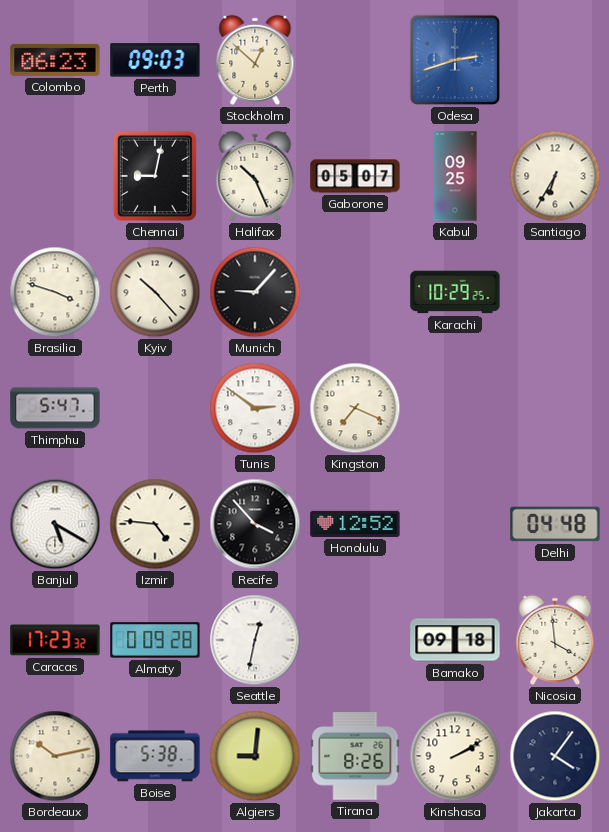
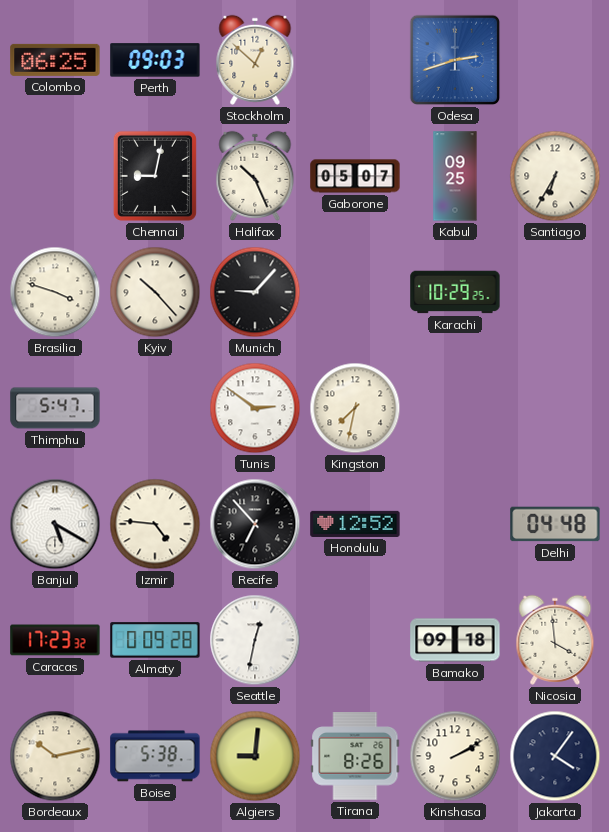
Colombo: 06:23 -> 06:25 (55, 60)
Kingston: 7:19 -> 7:32 (355, 408)
Recife: 3:53 -> 6:53 (255, 524)
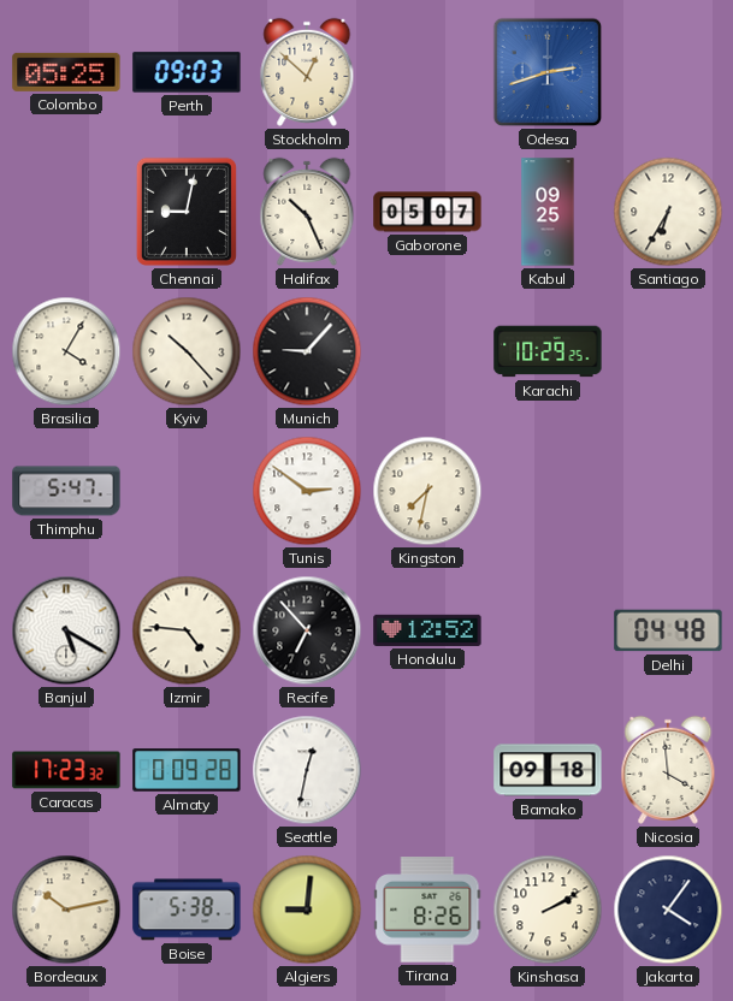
Colombo: 06:25 -> 05:25 (66, 72)
Brasilia: 3:48 -> 4:05 (66, 351)
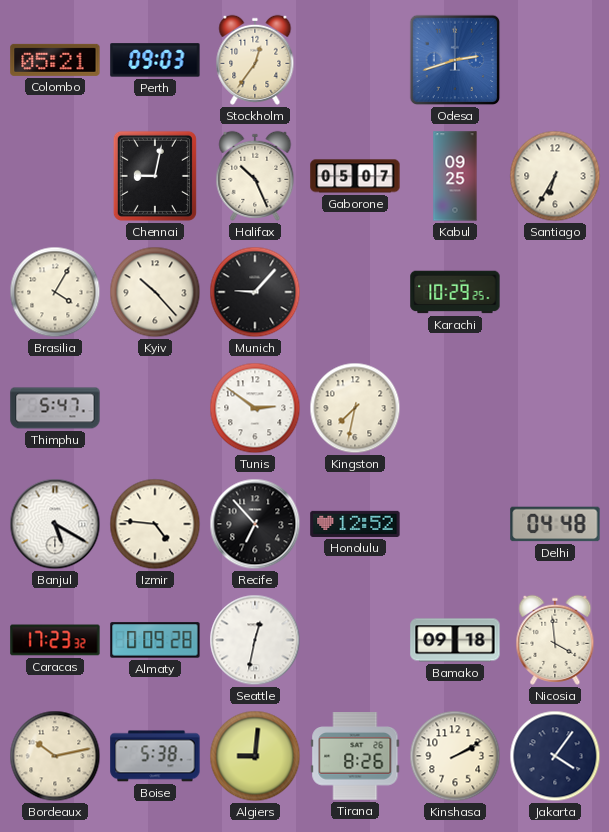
Colombo: 05:25 -> 05:21 (55, 60)
Stockholm: 12:52 -> 12:36 (255, 60)
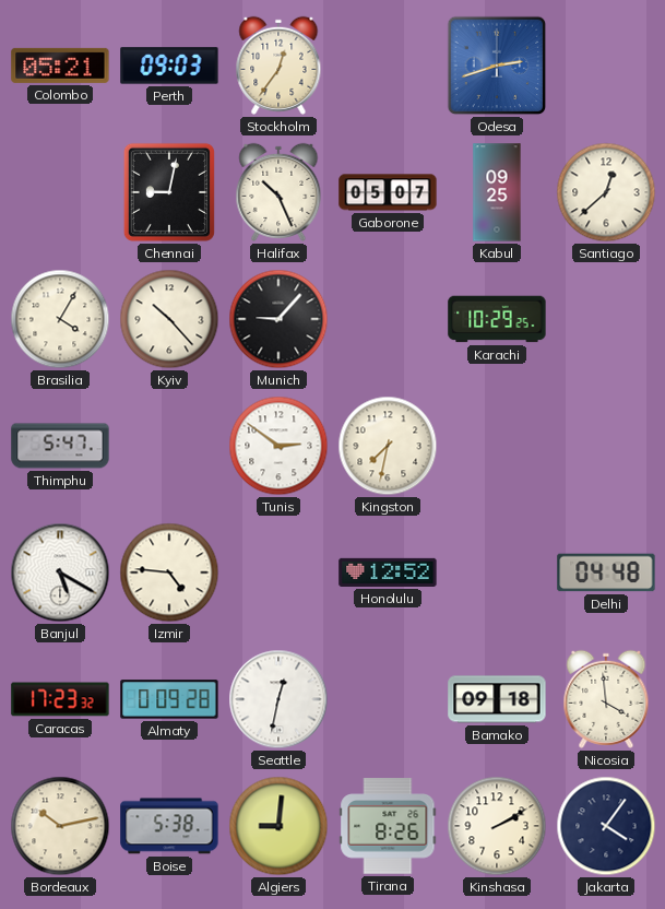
Santiago: 6:35 -> 12:38 (606, 192)
Recife: 6:53 -> none (255, 524)
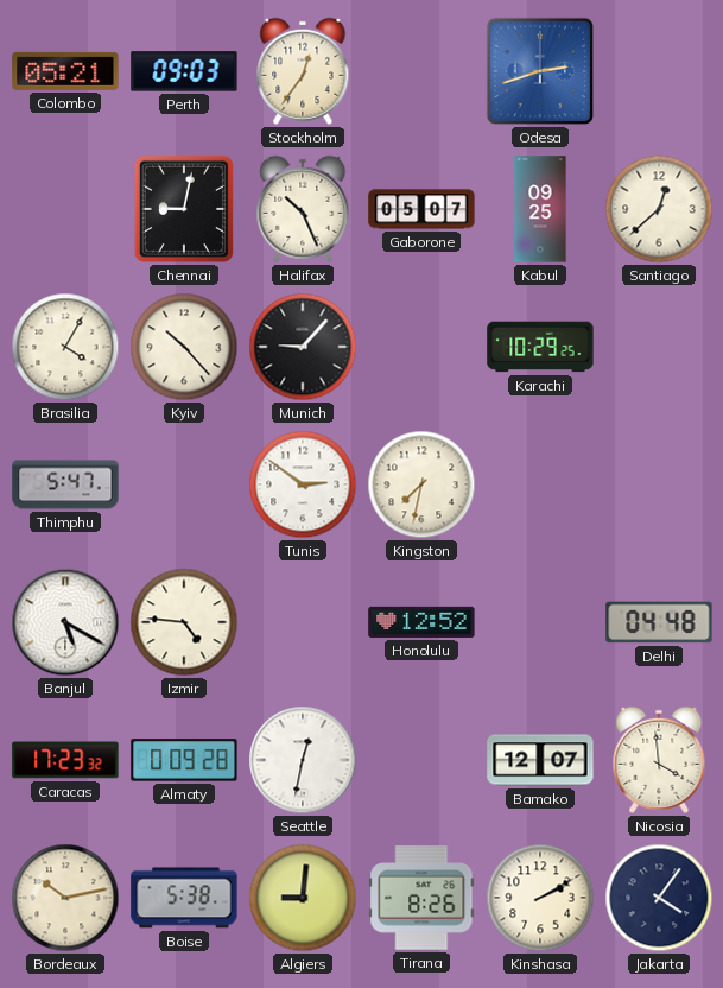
Bamako: 09:18 -> 12:07 (540, 760)
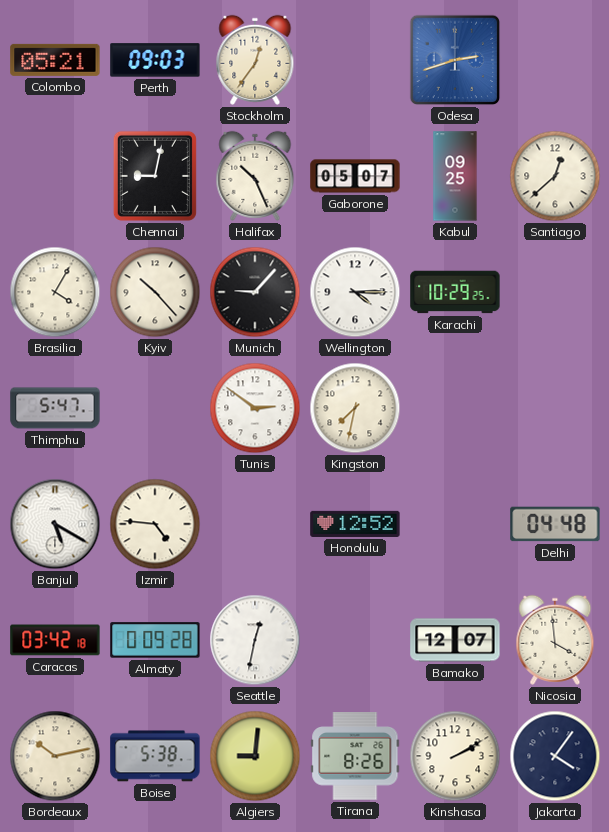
Wellington: none -> 4:15 (355, 292)
Caracas: 17:23 -> 03:42 (55, 640)
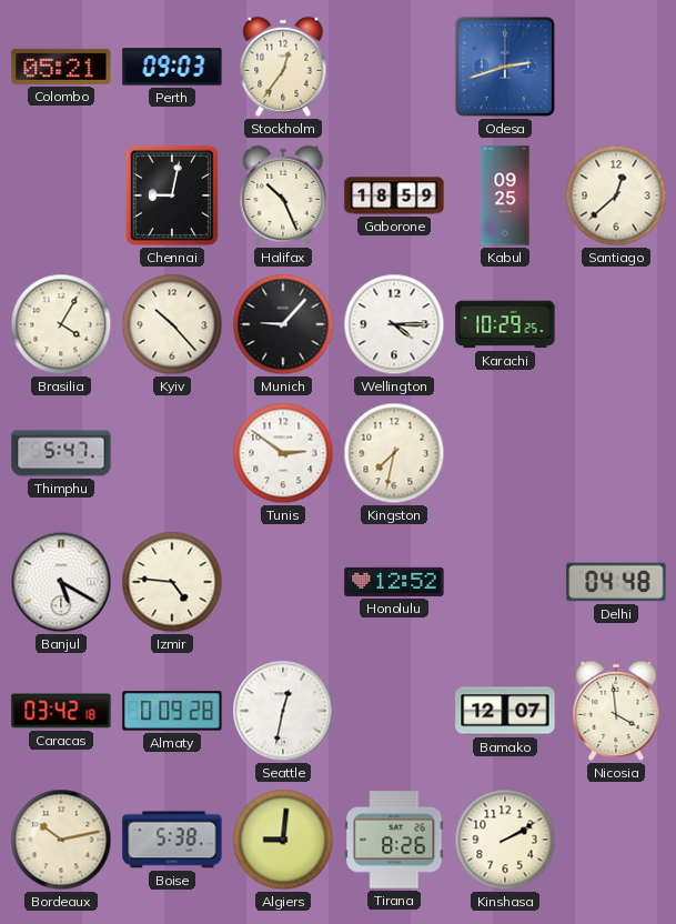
Gaborone: 05:07 -> 18:59 (394, 195)
Jakarta: 4:06 -> none (555, 756)
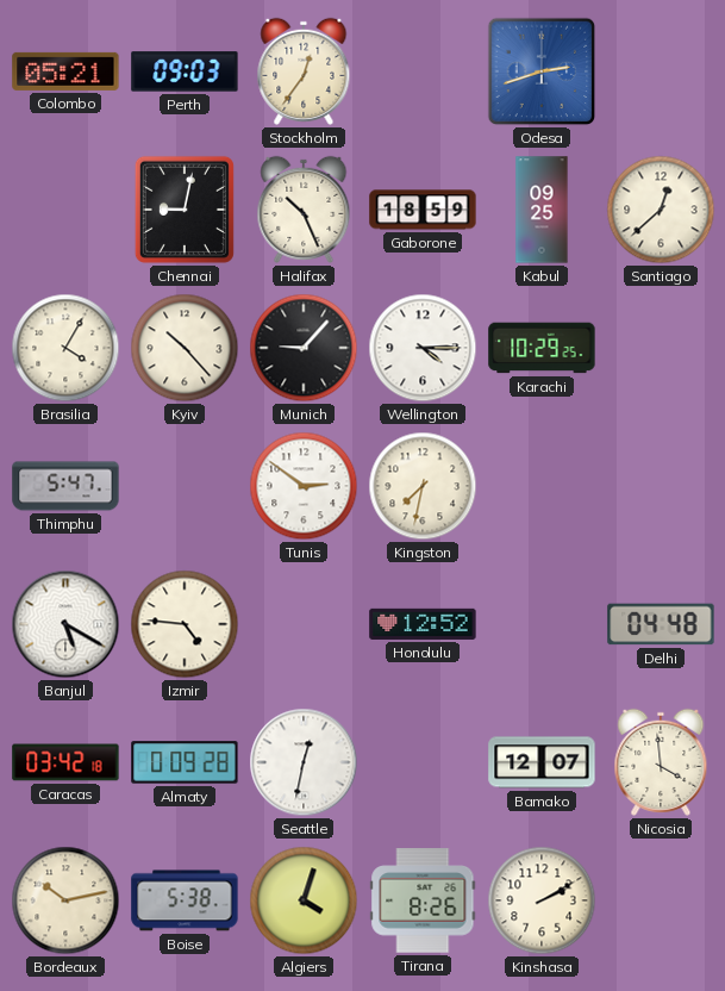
Algiers: 9:01 -> 4:03 (304, 900)
